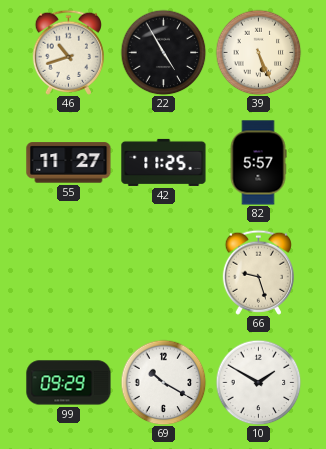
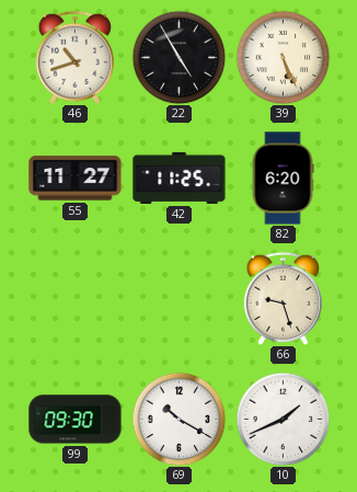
82: 5:57 -> 6:20 (283, 179)
99: 09:29 -> 09:30 (76, 420)
10: 1:50 -> 1:41 (283, 419)
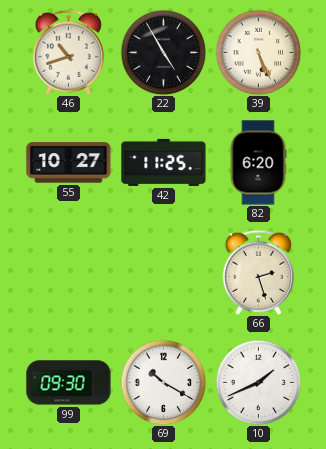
55: 11:27 -> 10:27 (69, 163)
66: 9:27 -> 2:27 (258, 272)
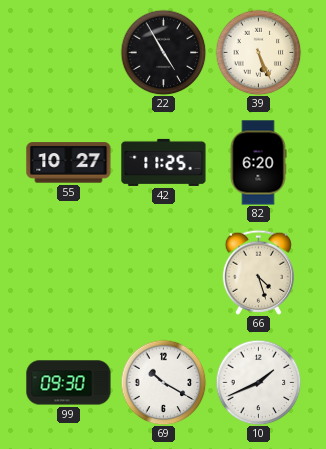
46: 10:42 -> none (68, 52)
66: 2:27 -> 4:27 (258, 272)
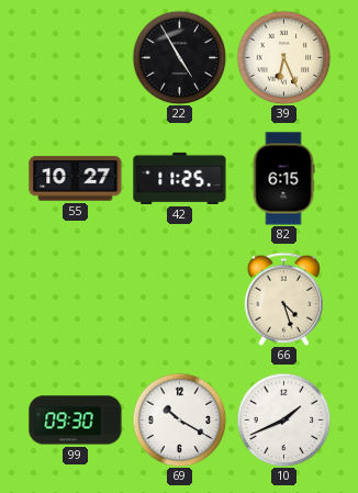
39: 5:26 -> 6:26 (283, 57)
82: 6:20 -> 6:15 (283, 179)
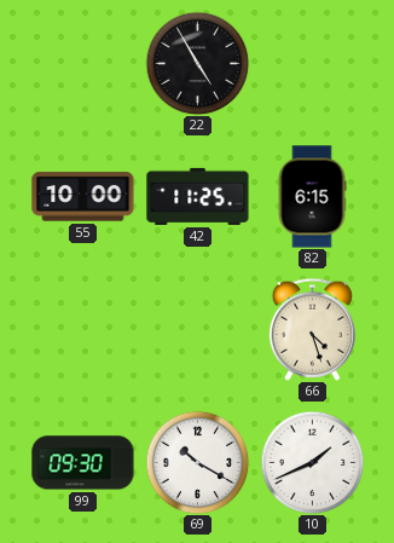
39: 6:26 -> none (283, 57)
55: 10:27 -> 10:00 (83, 197)
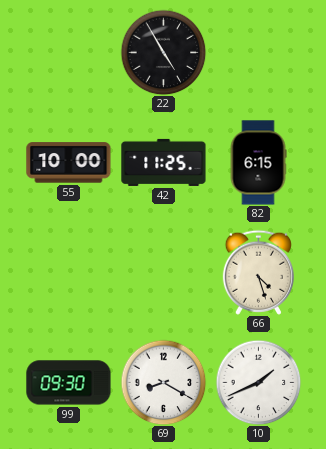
69: 10:20 -> 8:20 (163, 382)
